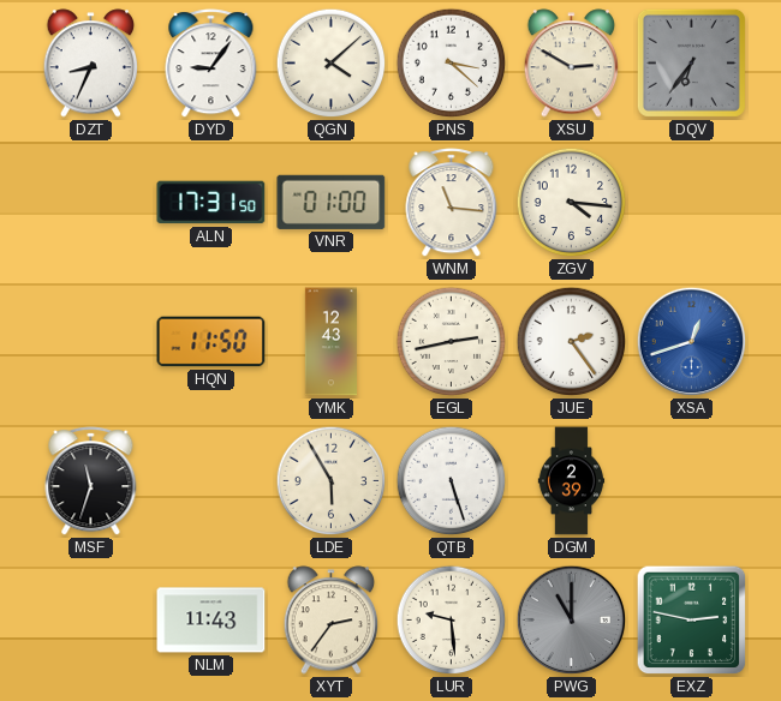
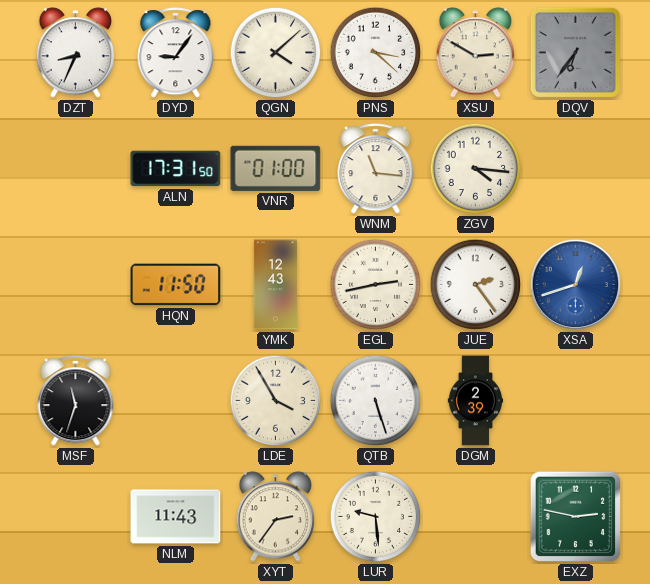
LDE: 5:55 -> 3:55 (276, 401)
PWG: 11:00 -> none (572, 621)
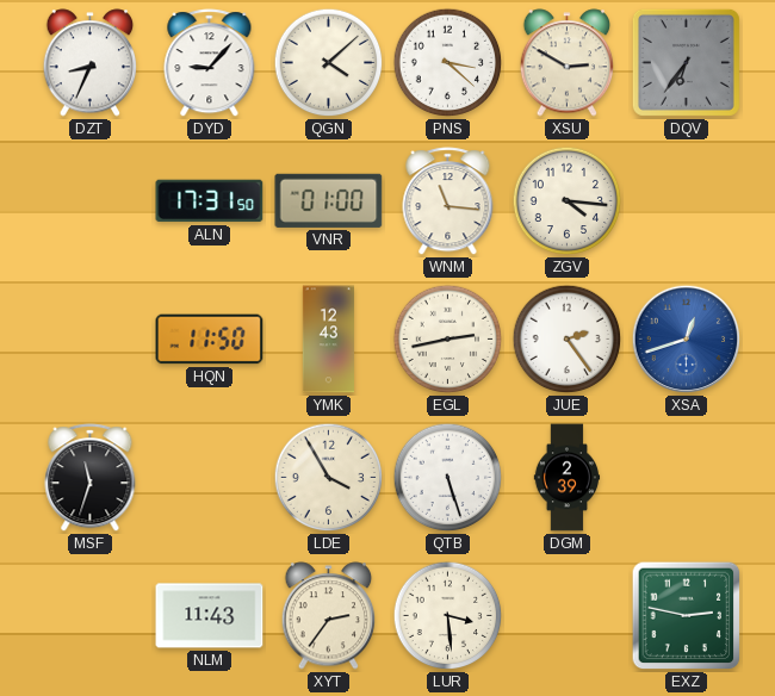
DYD: 9:06 -> 9:07 (210, 63)
LUR: 9:29 -> 3:29 (448, 616)
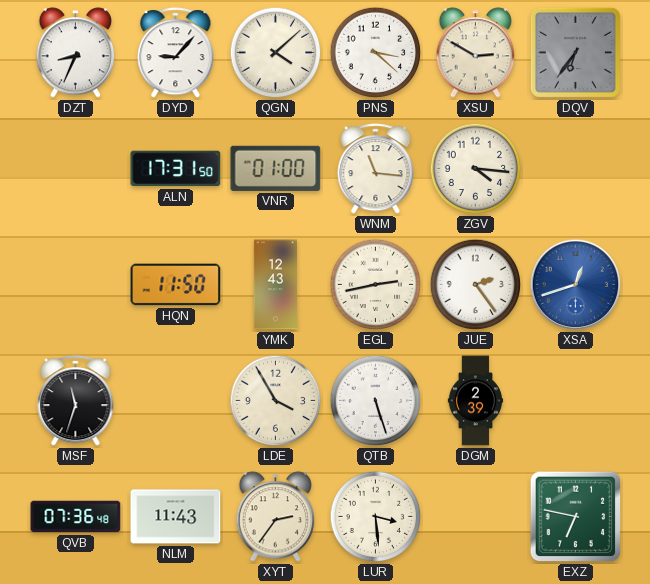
QVB: none -> 07:36 (76, 517)
EXZ: 2:47 -> 6:47 (576, 517)
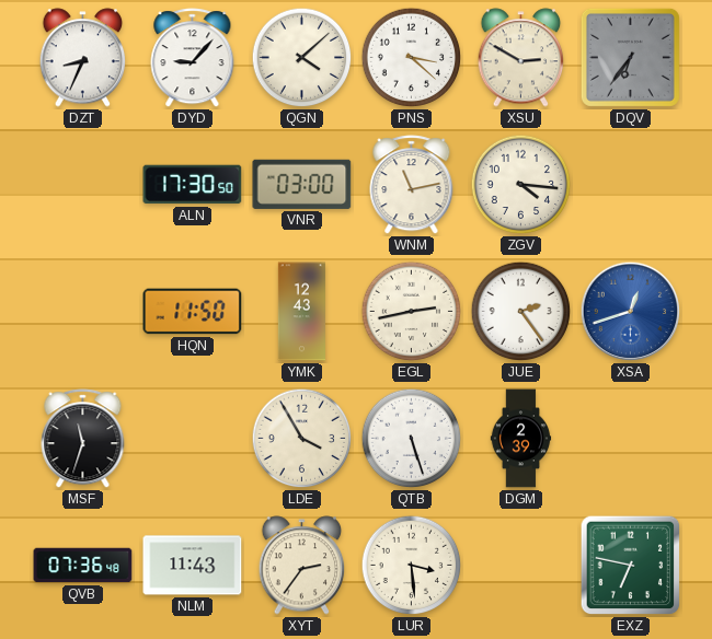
ALN: 17:31 -> 17:30 (193, 185)
VNR: 01:00 -> 03:00 (302, 184)
WNM: 11:16 -> 11:13 (412, 185)
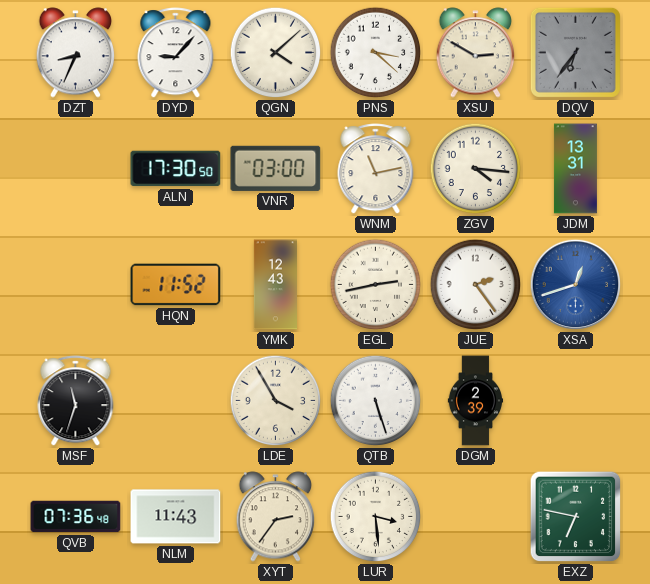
JDM: none -> 13:31 (575, 169)
HQN: 11:50 -> 11:52 (176, 285)
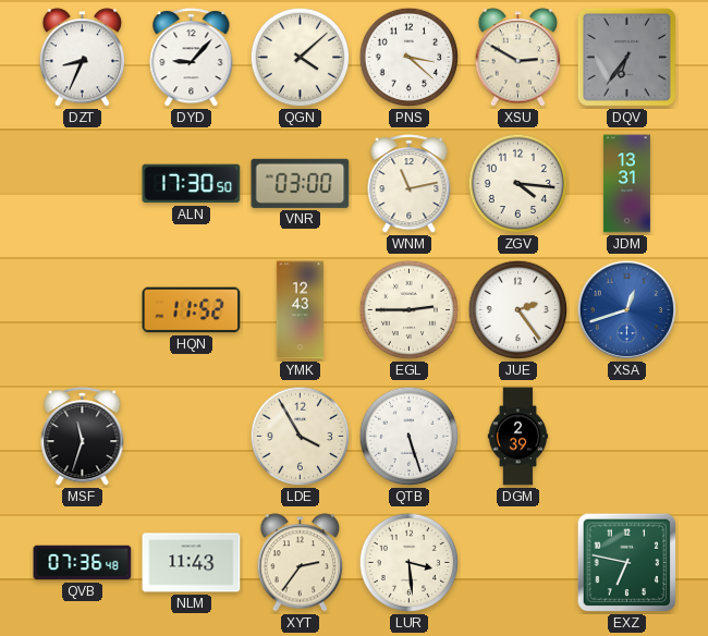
EGL: 2:43 -> 2:45 (410, 310)
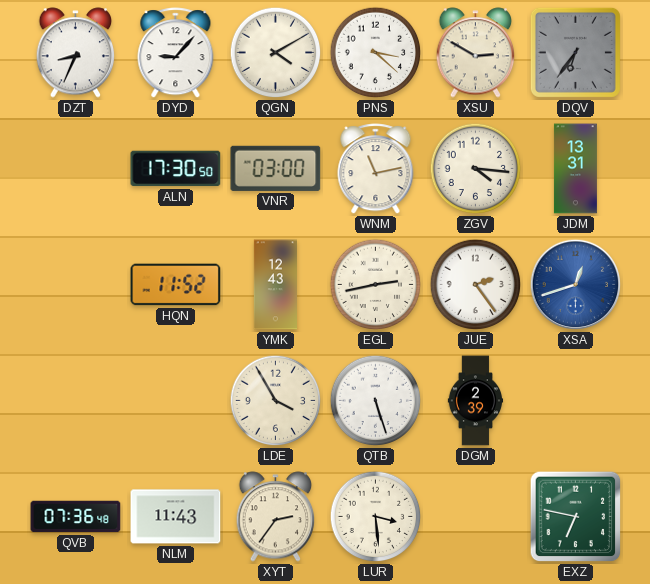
QGN: 4:08 -> 4:10 (276, 53)
EGL: 2:45 -> 2:43 (376, 285)
MSF: 11:33 -> none (83, 437)
